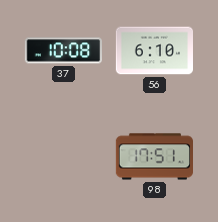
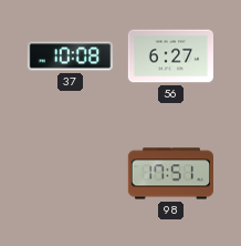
56: 6:10 -> 6:27 (170, 57)
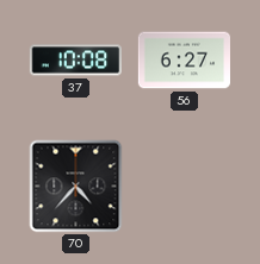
70: none -> 4:37 (76, 187)
98: 17:51 -> none (170, 174)
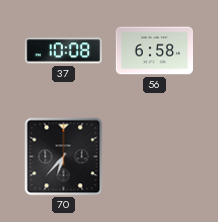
56: 6:27 -> 6:58 (154, 51)
70: 4:37 -> 6:37 (64, 157)
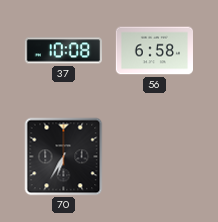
70: 6:37 -> 6:35 (64, 157)
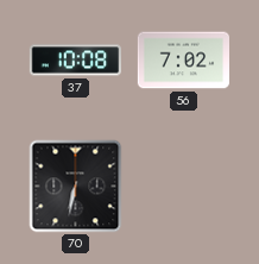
56: 6:58 -> 7:02 (183, 61)
70: 6:35 -> 6:32 (76, 187)
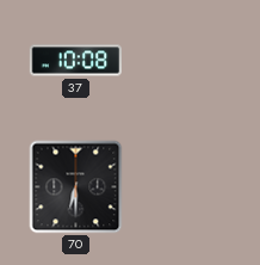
56: 7:02 -> none (183, 61)
70: 6:32 -> 6:30 (76, 187)
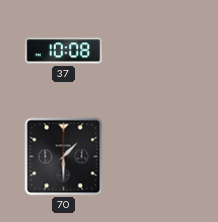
70: 6:30 -> 1:30 (64, 157)
